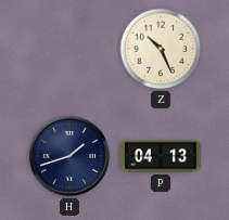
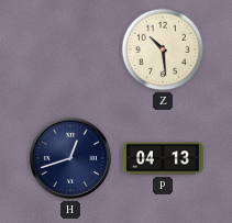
Z: 10:26 -> 10:29 (163, 49)
H: 1:42 -> 12:42 (70, 158)
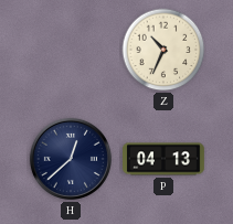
Z: 10:29 -> 10:34 (163, 50)
H: 12:42 -> 12:38 (71, 159)
